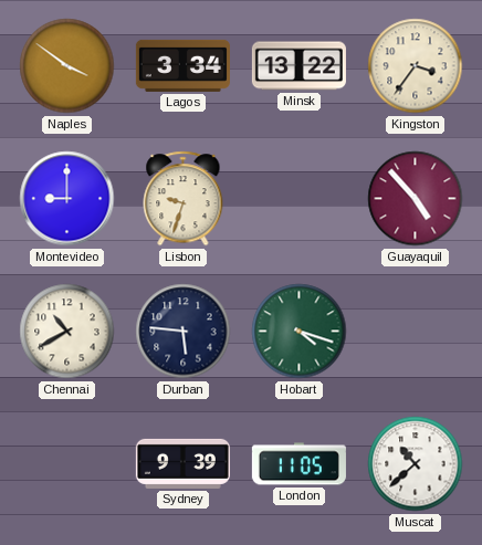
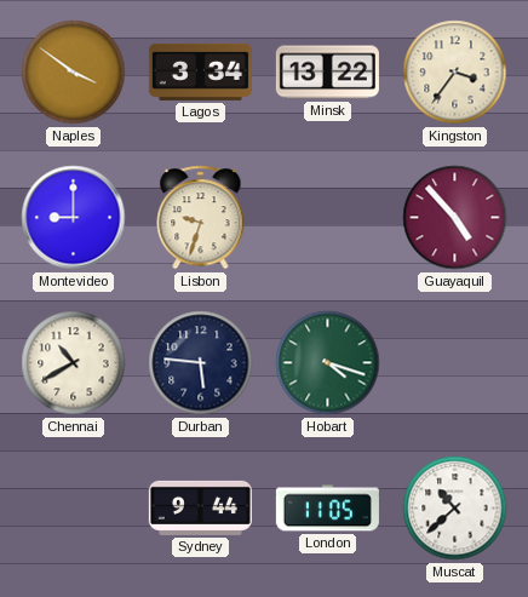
Sydney: 9:39 -> 9:44 (200, 507)
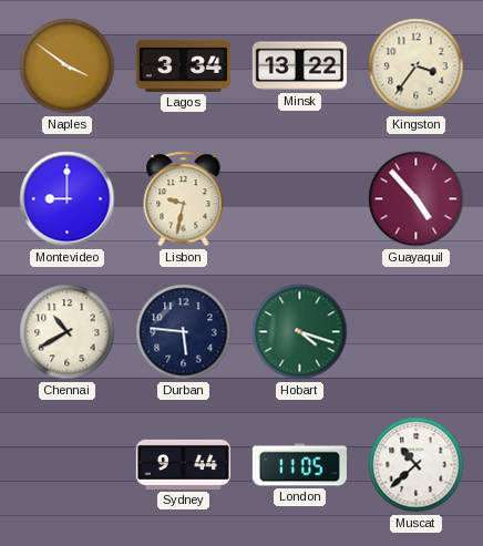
Lisbon: 9:33 -> 9:32 (184, 199)
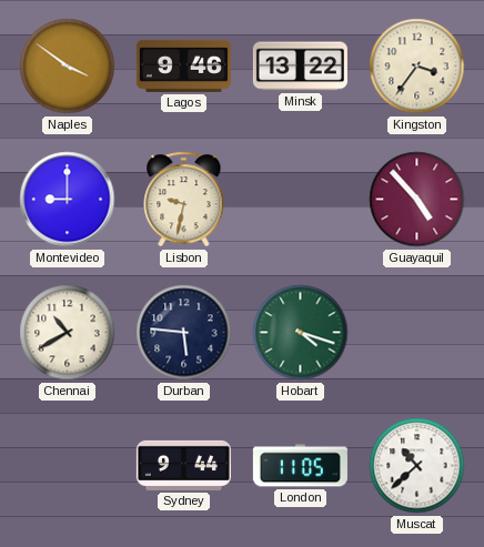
Lagos: 3:34 -> 9:46 (183, 65)
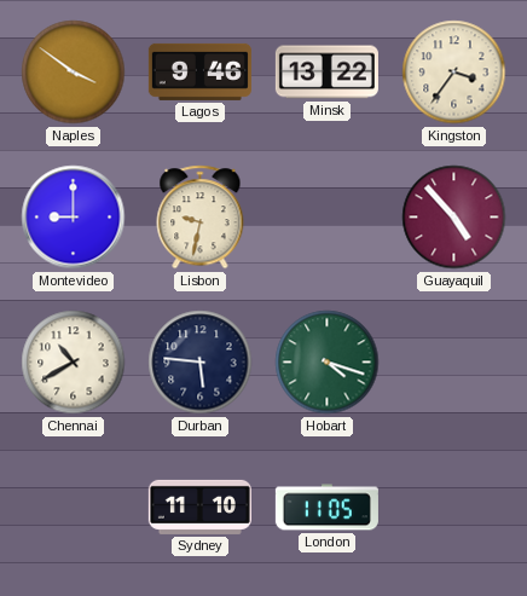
Sydney: 9:44 -> 11:10 (199, 507)
Muscat: 10:38 -> none (417, 466)
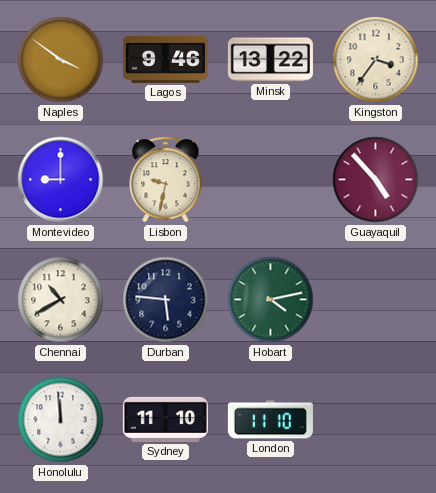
Hobart: 4:18 -> 4:13 (271, 300)
Honolulu: none -> 11:59 (61, 420)
London: 11:05 -> 11:10 (270, 420)
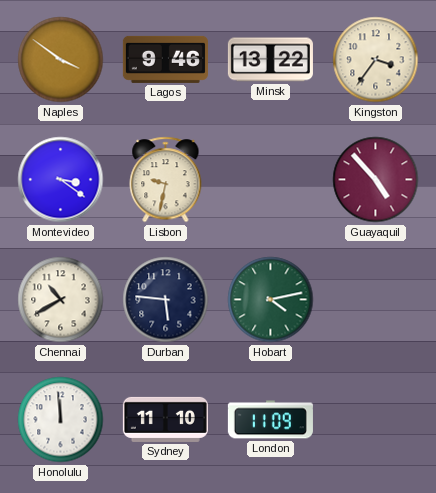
Montevideo: 9:00 -> 3:21 (61, 180)
London: 11:10 -> 11:09 (270, 420)
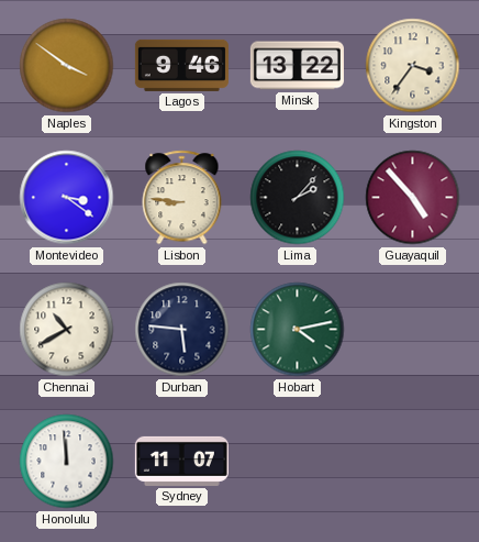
Lisbon: 9:32 -> 8:46 (182, 198)
Lima: none -> 2:07 (298, 198)
Sydney: 11:10 -> 11:07 (181, 461)
London: 11:09 -> none (270, 420)
